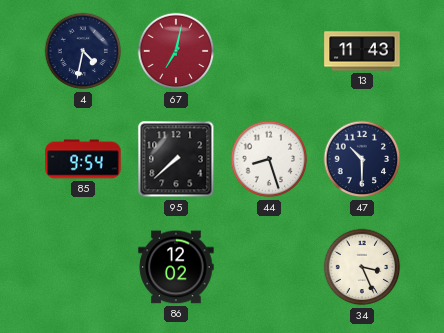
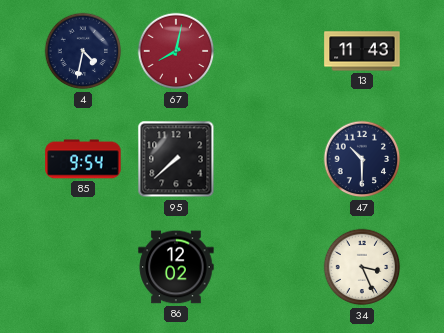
67: 7:02 -> 8:02 (176, 51)
44: 8:27 -> none (269, 159)
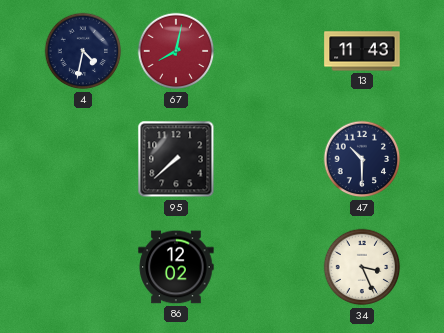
85: 9:54 -> none (83, 159)
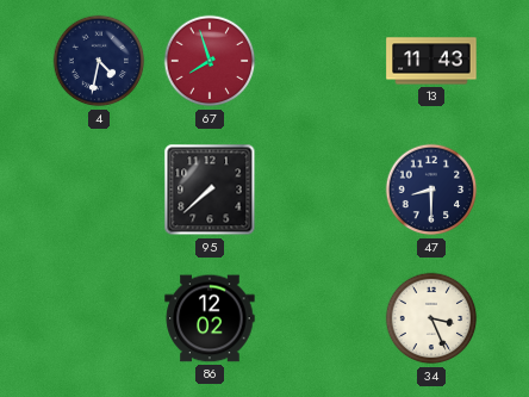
67: 8:02 -> 7:57 (210, 61)
47: 10:30 -> 8:30 (431, 190)
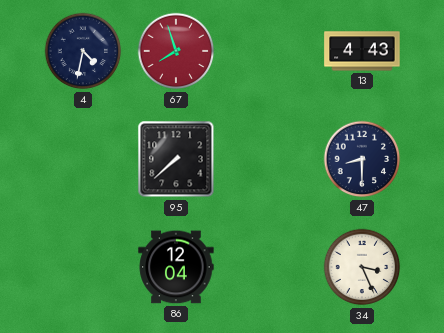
13: 11:43 -> 4:43 (362, 51)
86: 12:02 -> 12:04 (176, 267)
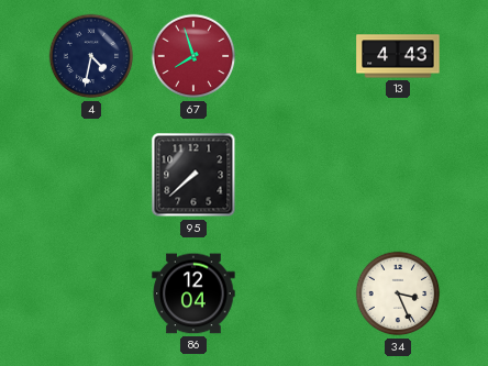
47: 8:30 -> none (362, 159)
